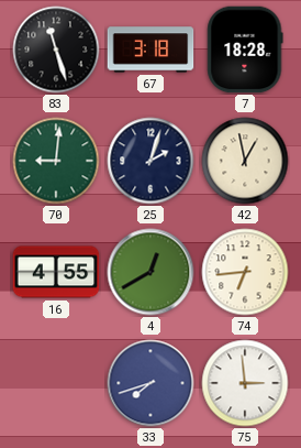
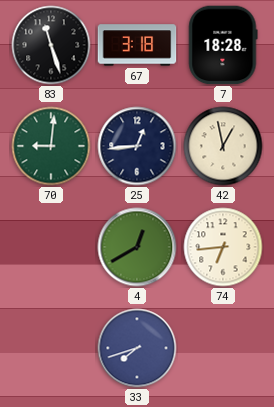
25: 2:03 -> 12:44 (137, 146)
16: 4:55 -> none (56, 272)
75: 2:59 -> none (245, 383)
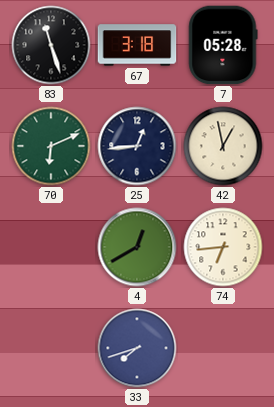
7: 18:28 -> 05:28 (223, 45)
70: 9:01 -> 6:11 (51, 146)
